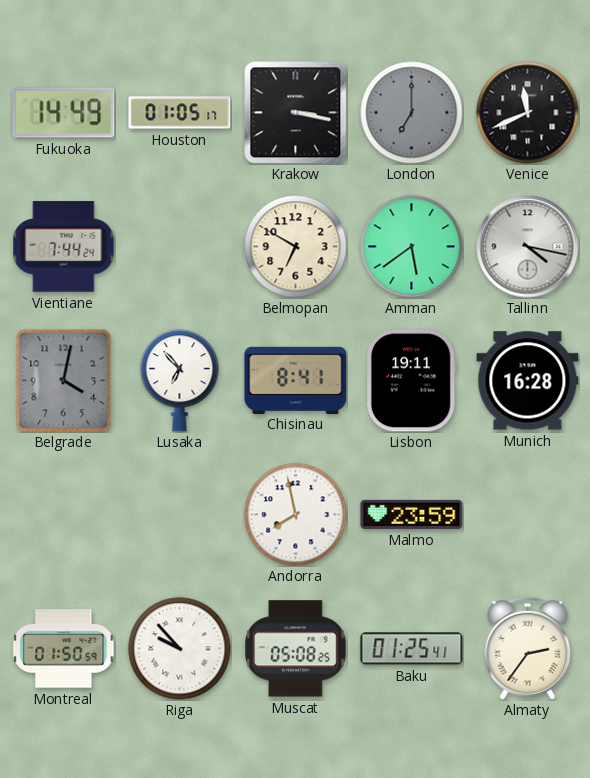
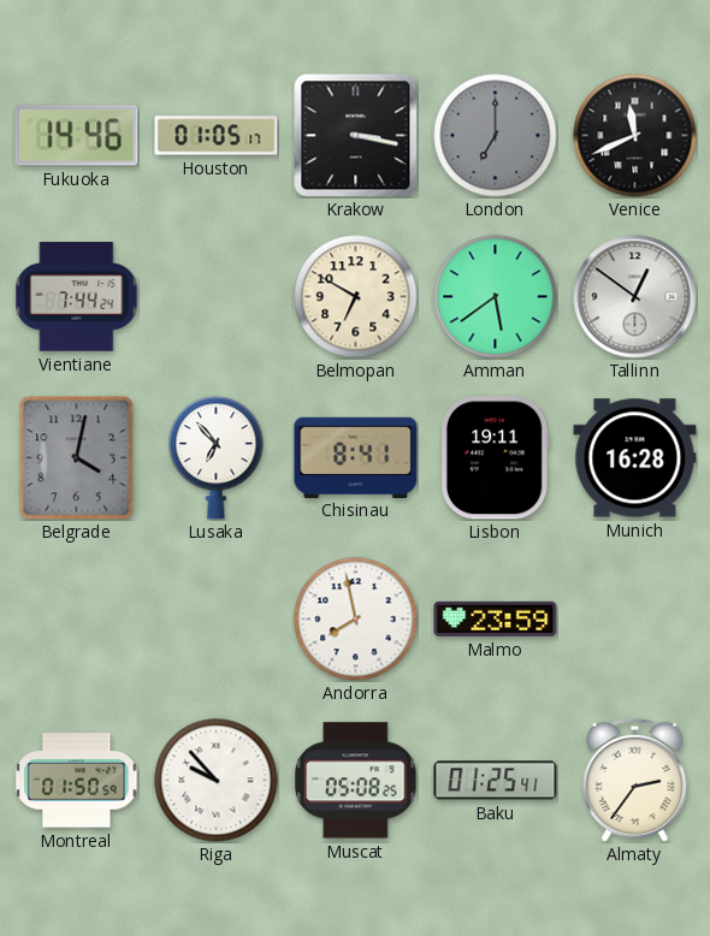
Fukuoka: 14:49 -> 14:46 (77, 136)
Tallinn: 4:17 -> 12:51 (635, 297)
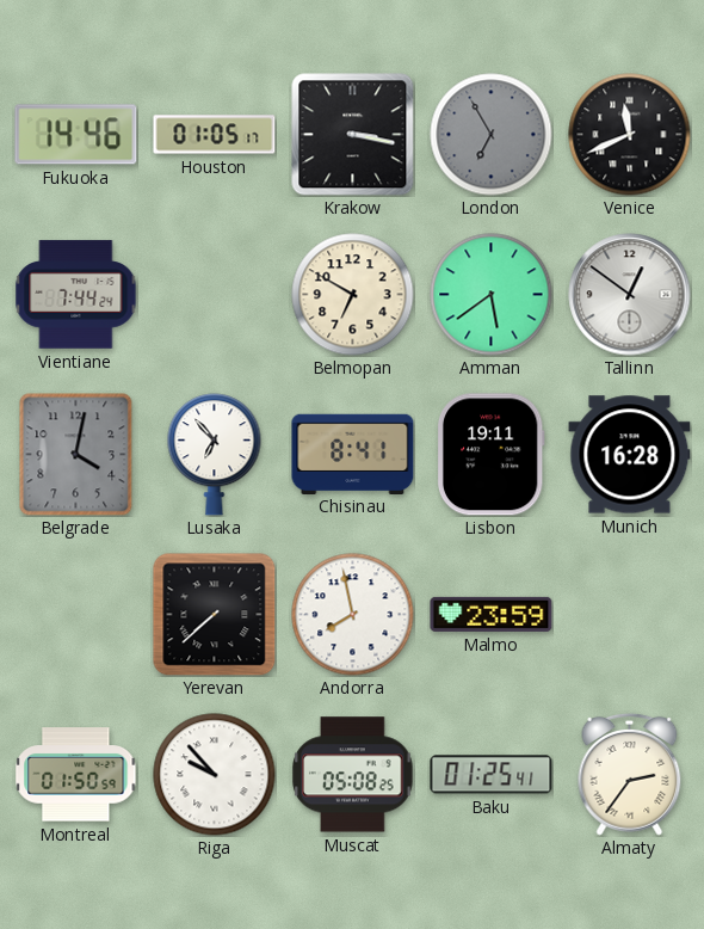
London: 7:00 -> 6:55 (492, 135)
Yerevan: none -> 7:38 (214, 614)
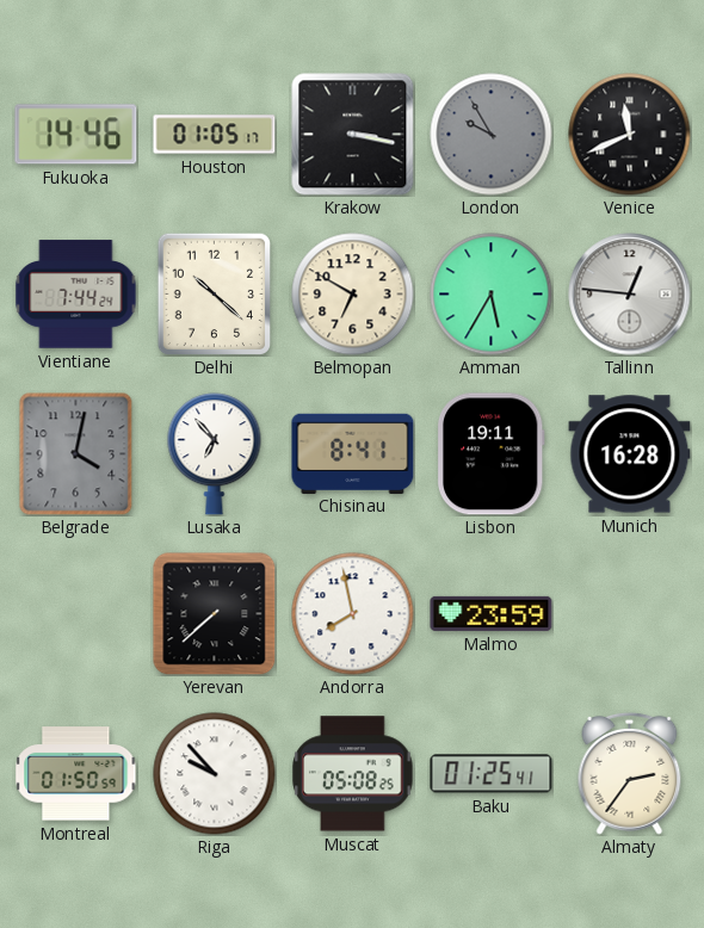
London: 6:55 -> 9:55 (492, 135)
Delhi: none -> 10:22 (214, 293)
Amman: 5:39 -> 5:35 (492, 295)
Tallinn: 12:51 -> 12:46 (630, 295)
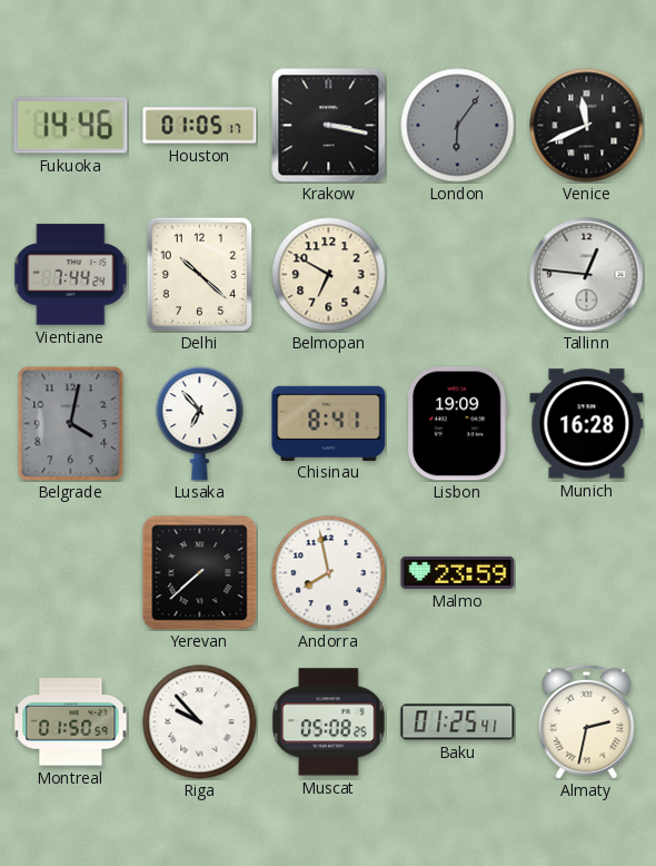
London: 9:55 -> 6:06 (458, 126)
Amman: 5:35 -> none (492, 295)
Lisbon: 19:11 -> 19:09 (457, 424)
Almaty: 2:36 -> 2:32 (587, 721)
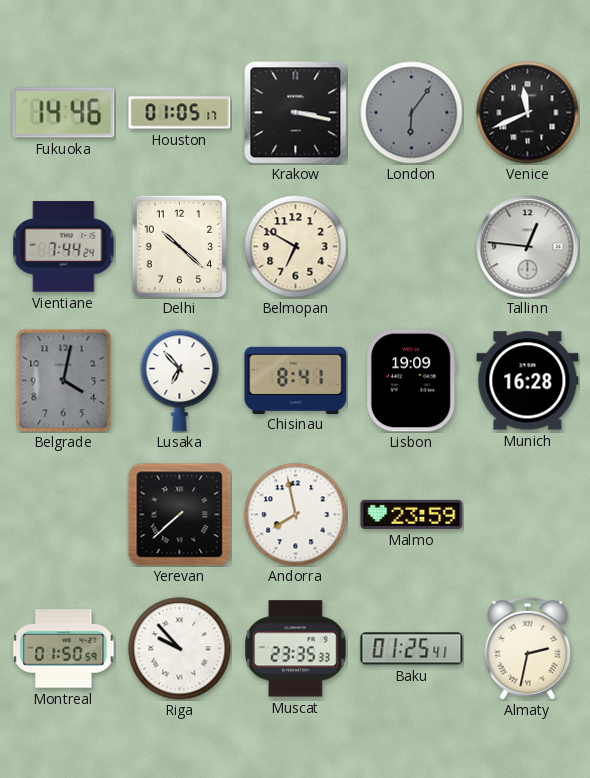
Muscat: 05:08 -> 23:35 (296, 649)
